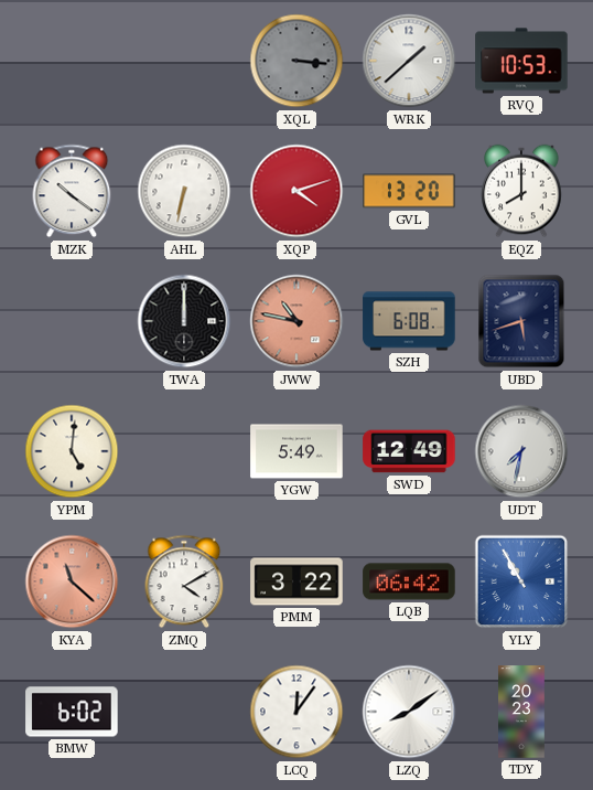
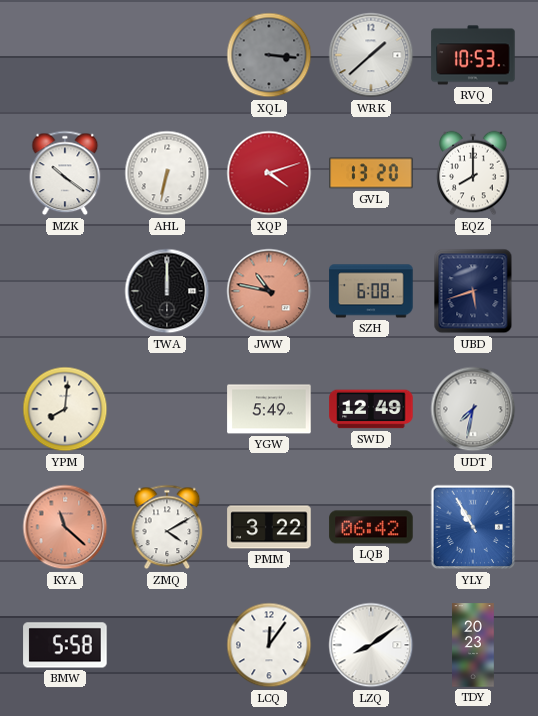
YPM: 5:01 -> 8:01 (65, 409)
BMW: 6:02 -> 5:58 (65, 645)
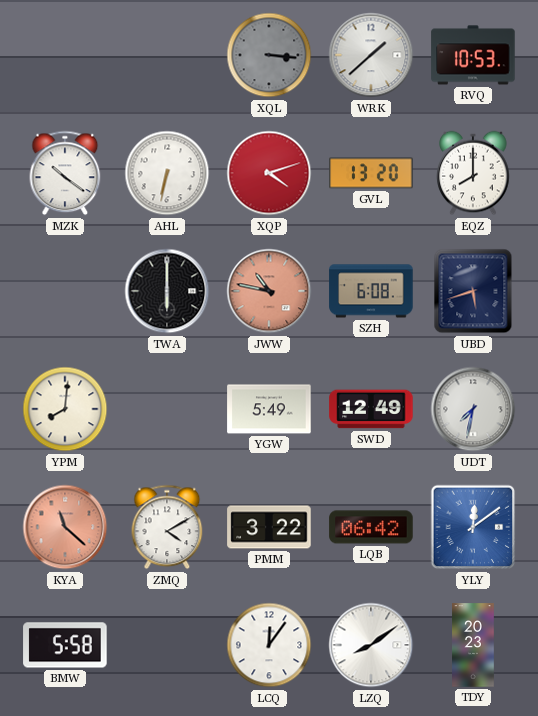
TWA: 12:00 -> 6:00 (167, 291)
YLY: 10:55 -> 12:09 (473, 527)
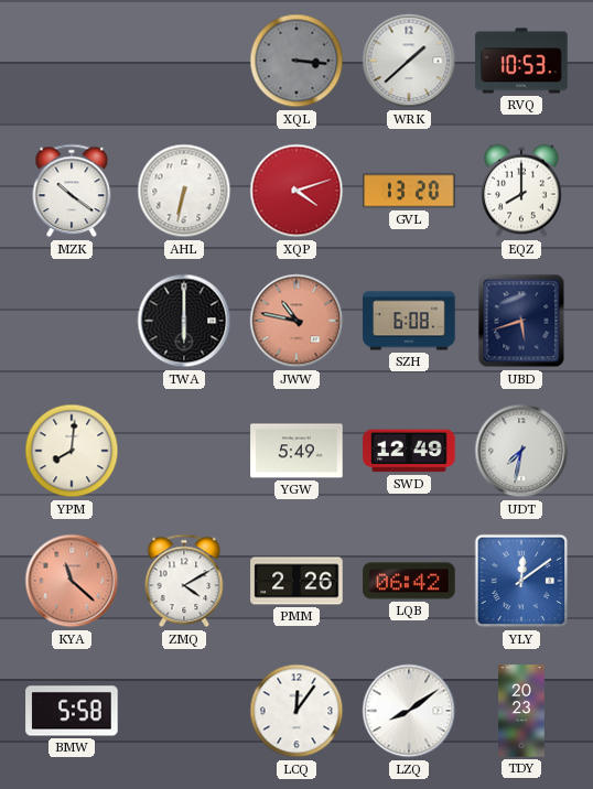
PMM: 3:22 -> 2:26 (296, 581)
